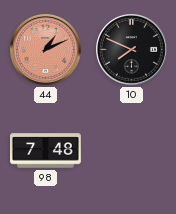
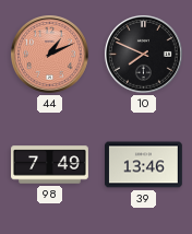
98: 7:48 -> 7:49 (50, 165)
39: none -> 13:46 (144, 165)
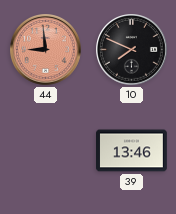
44: 1:11 -> 8:59 (46, 50)
98: 7:49 -> none (50, 165)
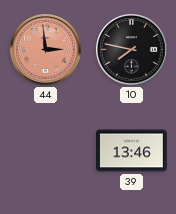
44: 8:59 -> 2:59 (46, 50)
10: 7:49 -> 7:47 (132, 50)
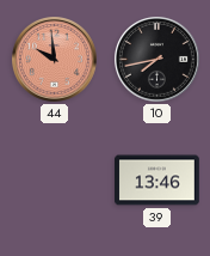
44: 2:59 -> 9:59 (55, 60)
10: 7:47 -> 7:43 (157, 60)
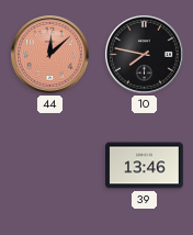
44: 9:59 -> 12:08 (50, 55)
10: 7:43 -> 7:47 (145, 55)
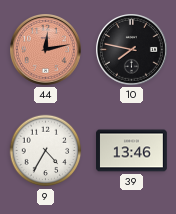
44: 12:08 -> 12:13 (46, 50)
9: none -> 4:35 (46, 151)
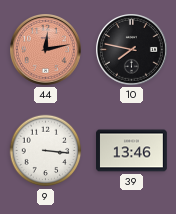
9: 4:35 -> 3:16 (46, 151)
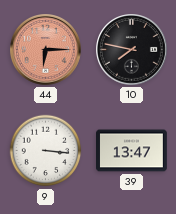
44: 12:13 -> 6:15 (46, 50)
39: 13:46 -> 13:47 (132, 151)
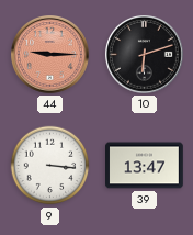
44: 6:15 -> 9:15 (50, 55)
10: 7:47 -> 6:12 (145, 55)
